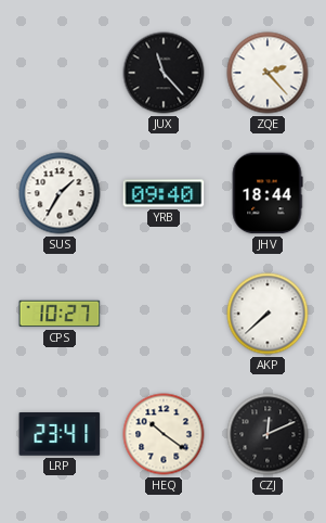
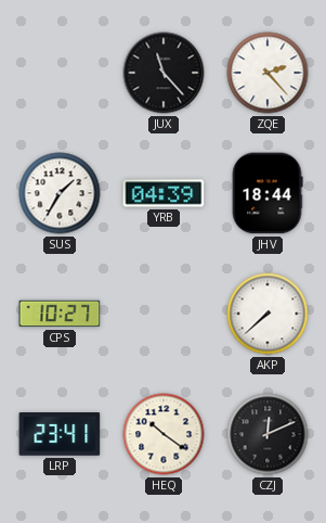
YRB: 09:40 -> 04:39 (164, 193)
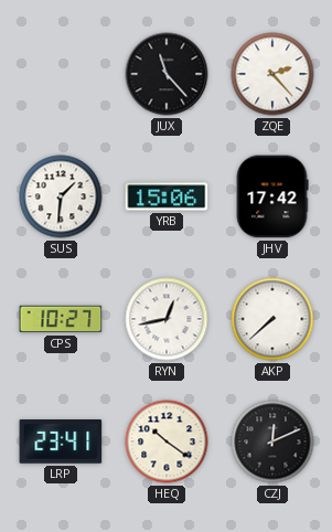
SUS: 1:35 -> 1:31 (61, 196)
YRB: 04:39 -> 15:06 (167, 196)
JHV: 18:44 -> 17:42 (272, 196)
RYN: none -> 12:43 (167, 319)
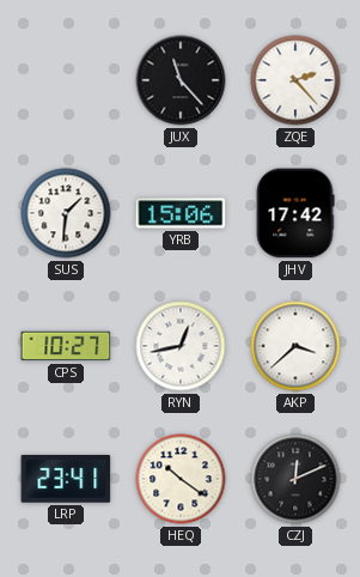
AKP: 7:38 -> 3:38 (295, 346)
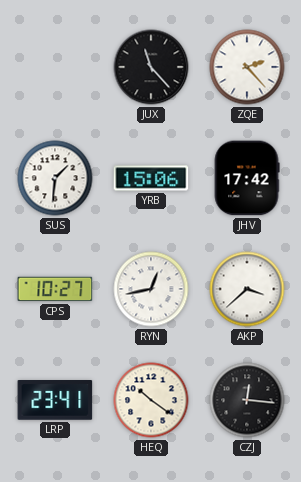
CZJ: 12:11 -> 12:16 (247, 400)
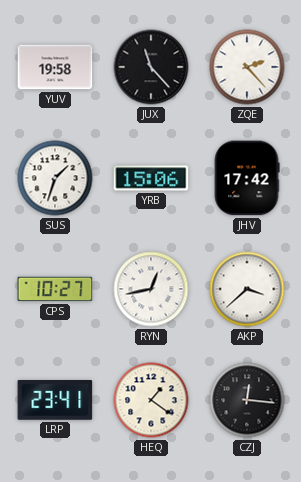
YUV: none -> 19:58 (55, 67)
SUS: 1:31 -> 1:33 (55, 178)
HEQ: 10:21 -> 1:21 (151, 400)
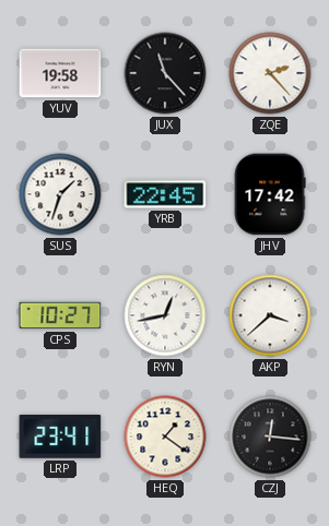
YRB: 15:06 -> 22:45 (165, 194)
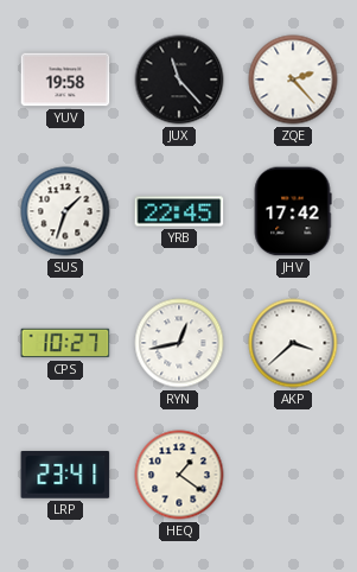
CZJ: 12:16 -> none (270, 437)
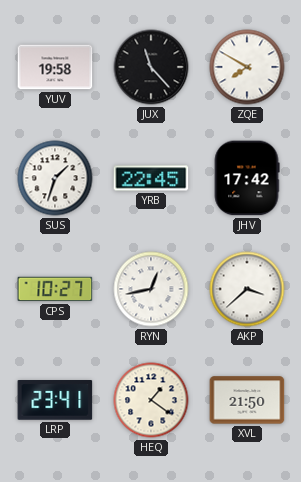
ZQE: 2:23 -> 7:50 (247, 67)
XVL: none -> 21:50 (247, 400)
